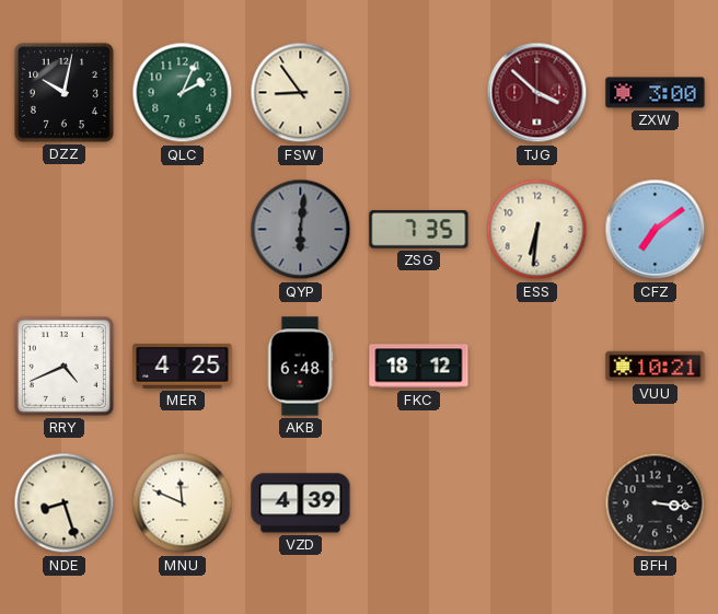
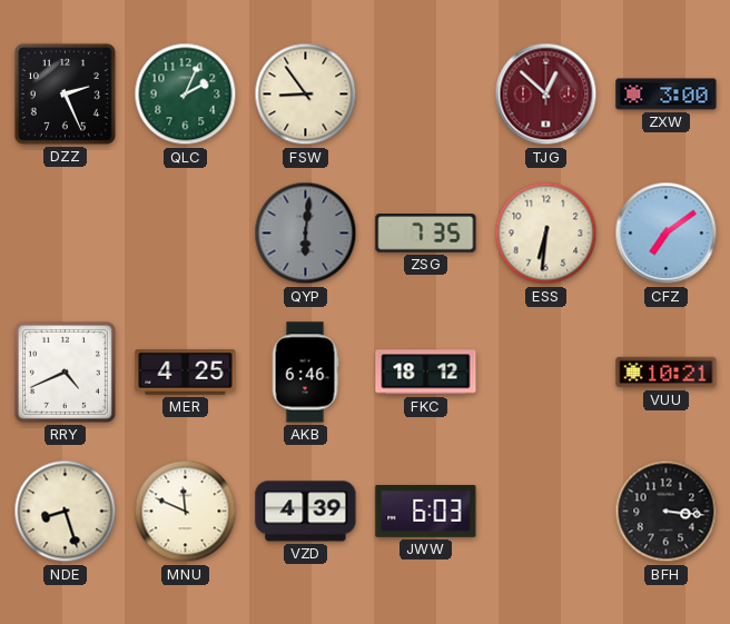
DZZ: 10:02 -> 2:26 (65, 93)
TJG: 3:52 -> 12:52 (546, 95)
AKB: 6:48 -> 6:46 (305, 373)
JWW: none -> 6:03 (426, 511)
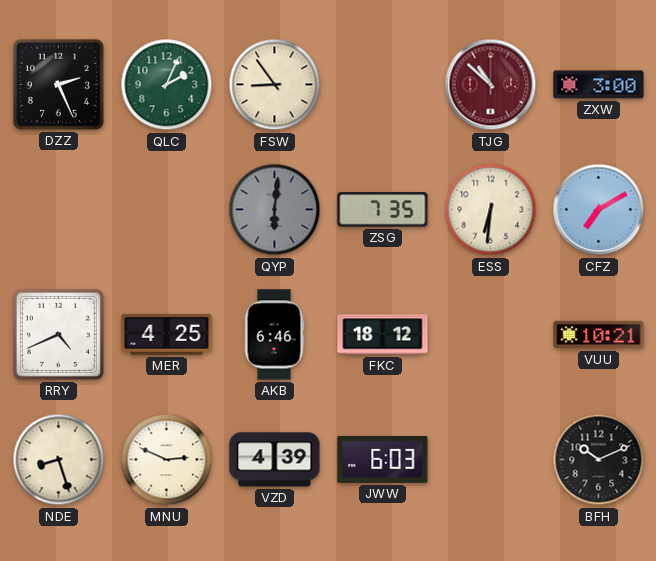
TJG: 12:52 -> 10:52 (491, 85)
CFZ: 7:09 -> 7:10 (599, 210)
MNU: 11:49 -> 2:49 (167, 460)
BFH: 3:16 -> 10:11 (599, 460)
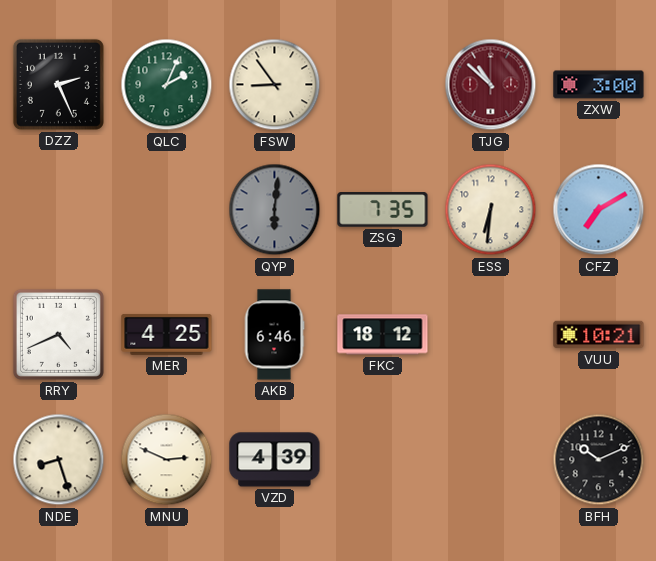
JWW: 6:03 -> none (383, 459)
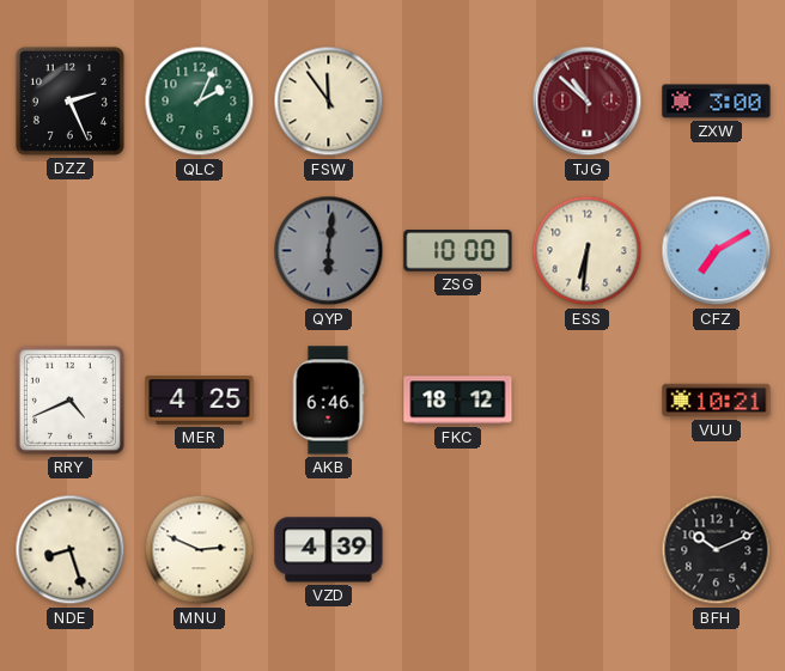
FSW: 8:54 -> 11:54 (329, 102)
ZSG: 7:35 -> 10:00 (458, 251)
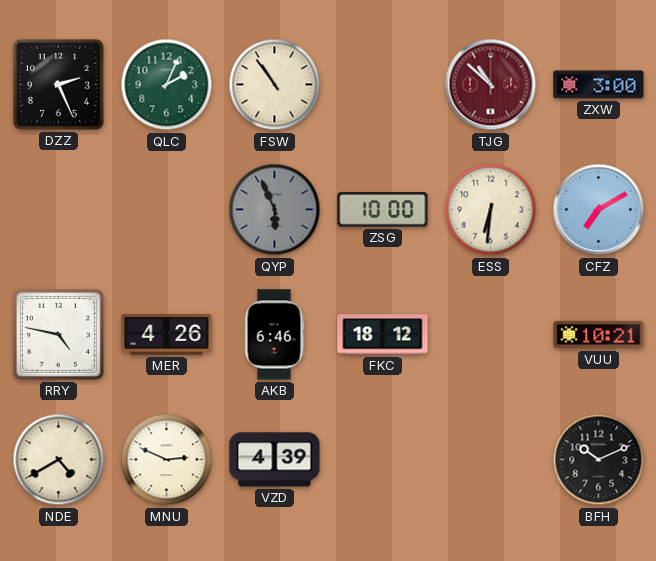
FSW: 11:54 -> 10:54 (275, 85)
QYP: 6:01 -> 5:56 (275, 210)
RRY: 4:41 -> 4:47 (58, 334)
MER: 4:25 -> 4:26 (167, 334)
NDE: 8:27 -> 4:40 (59, 460)
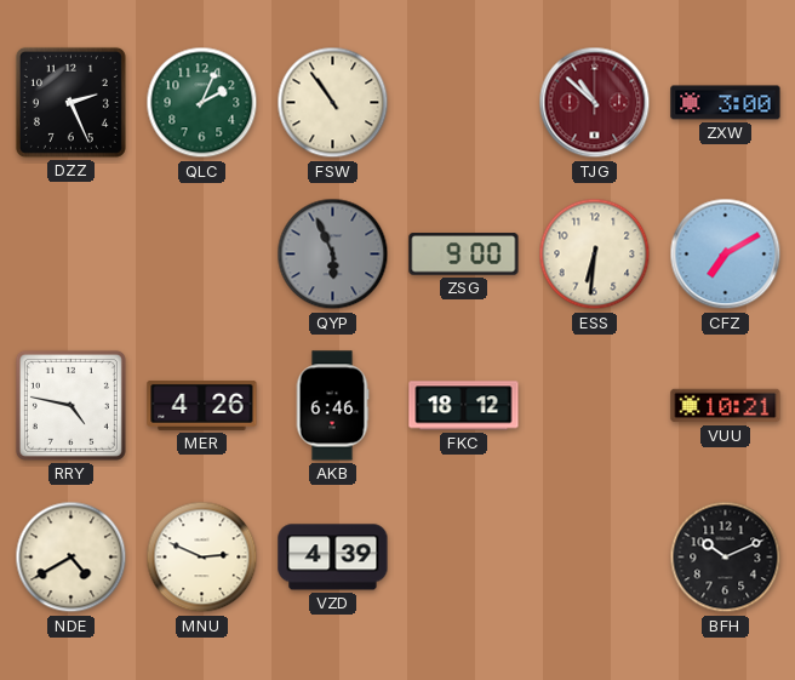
ZSG: 10:00 -> 9:00 (464, 255)
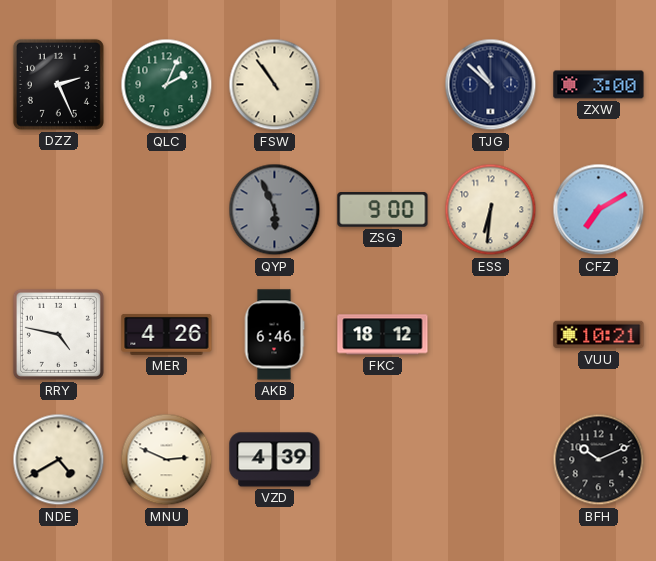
TJG dial: burgundy -> navy (491, 85)
